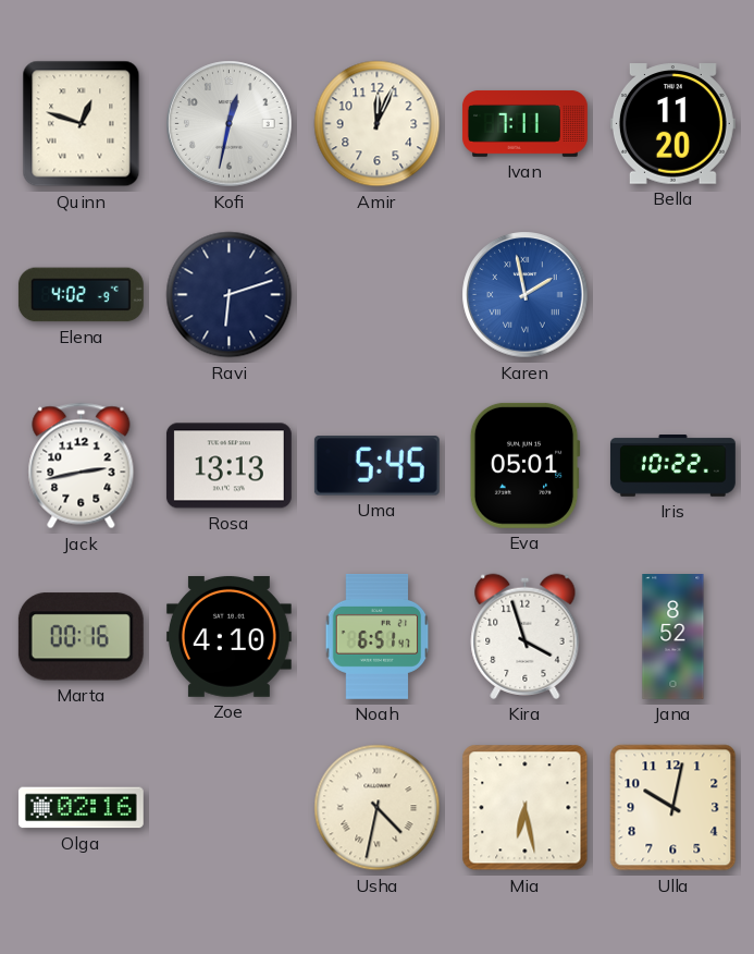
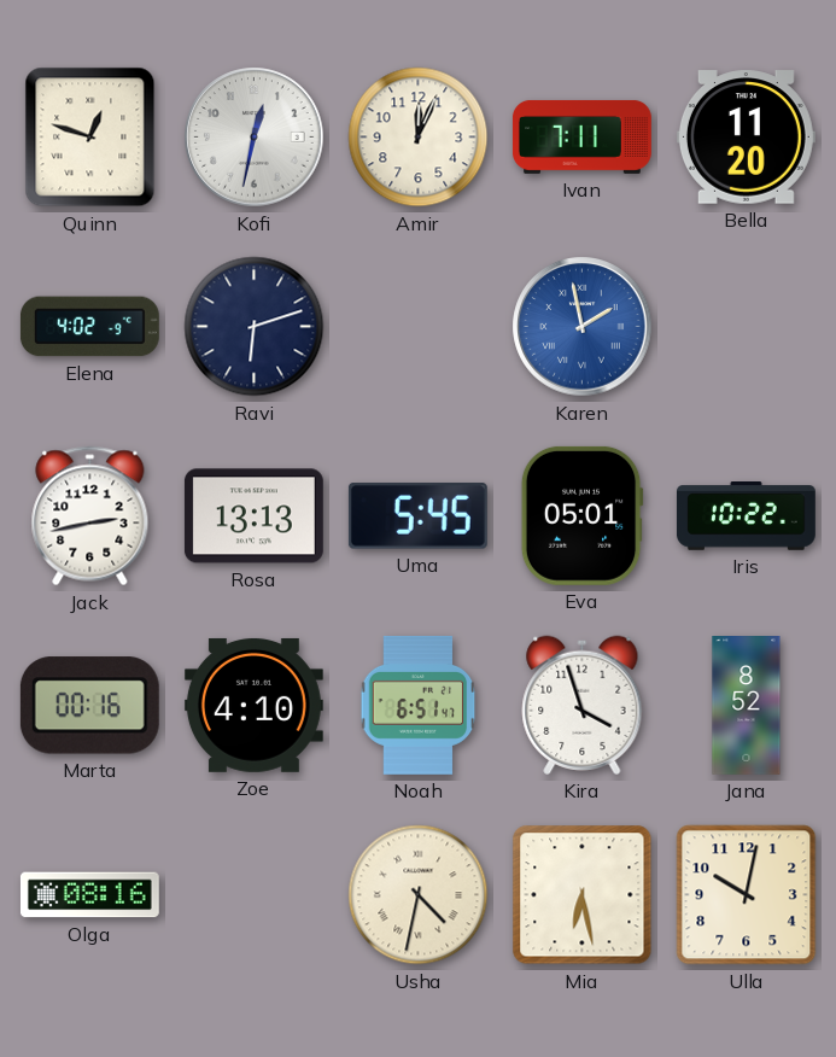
Olga: 02:16 -> 08:16 (89, 895)
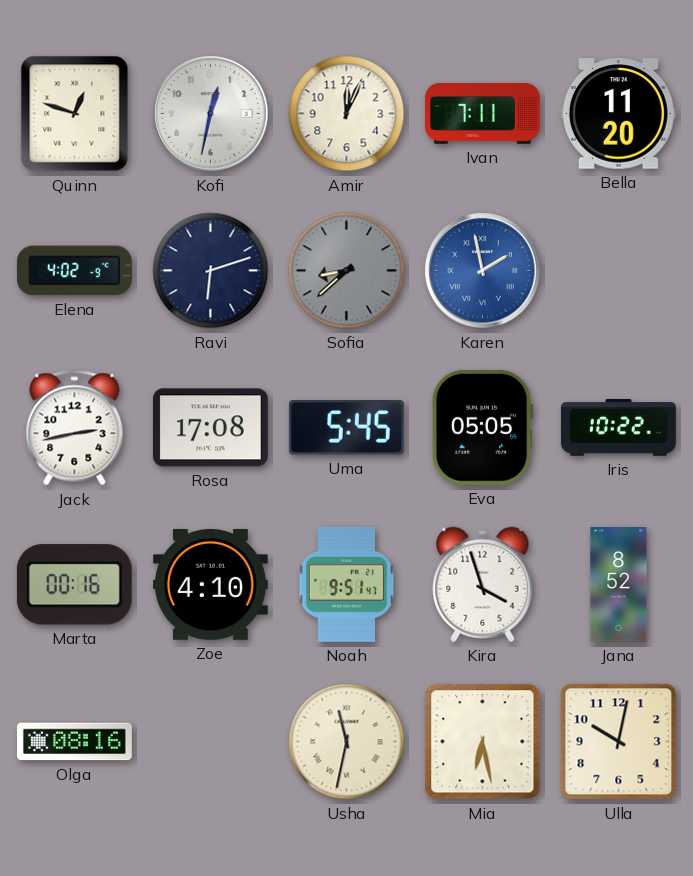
Sofia: none -> 8:38 (347, 271)
Rosa: 13:13 -> 17:08 (210, 428)
Eva: 05:01 -> 05:05 (482, 427)
Noah: 6:51 -> 9:51 (347, 584)
Usha: 4:32 -> 11:32 (347, 742)
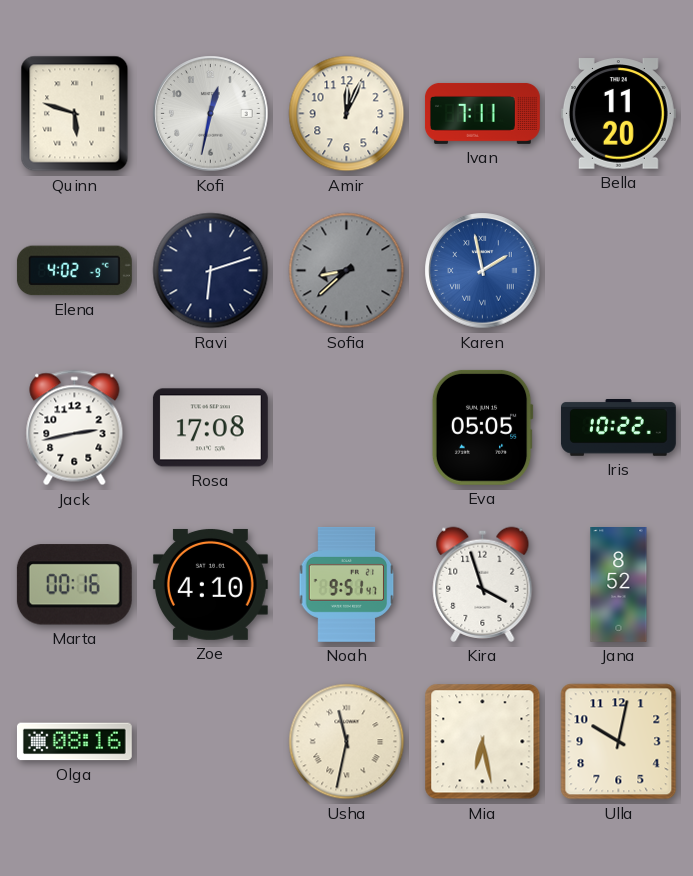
Quinn: 12:48 -> 5:48 (75, 114)
Uma: 5:45 -> none (346, 428)
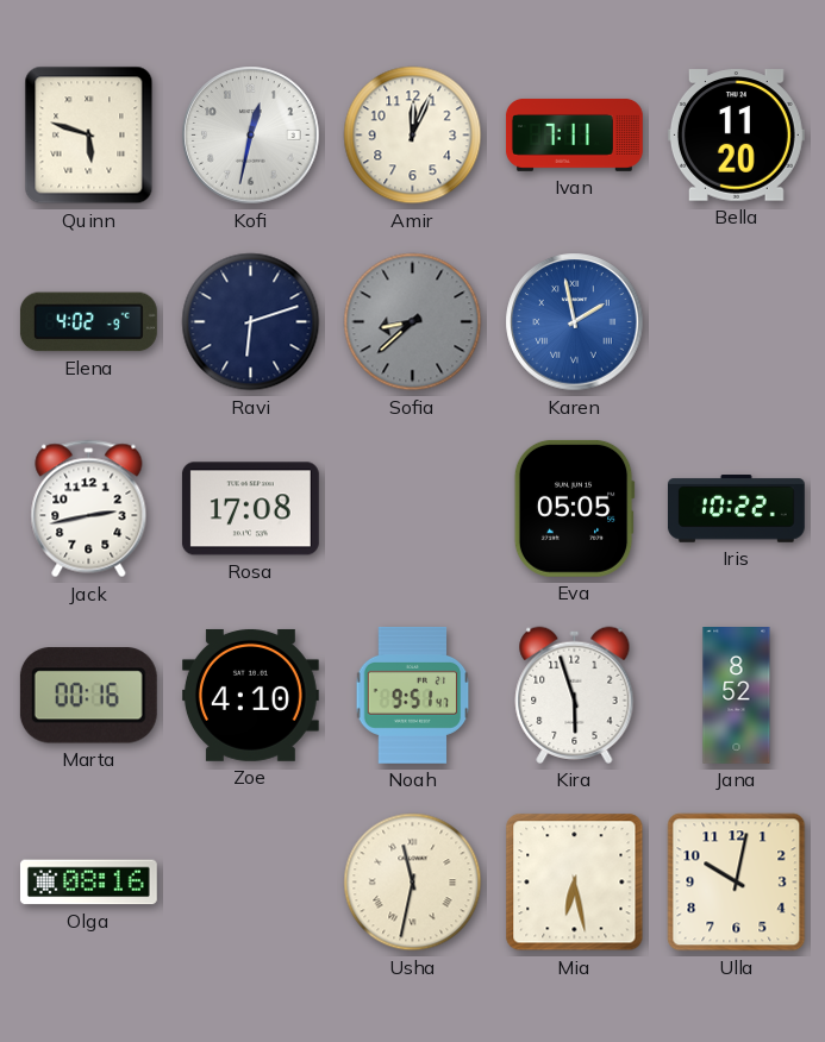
Kira: 3:57 -> 5:57 (575, 695)
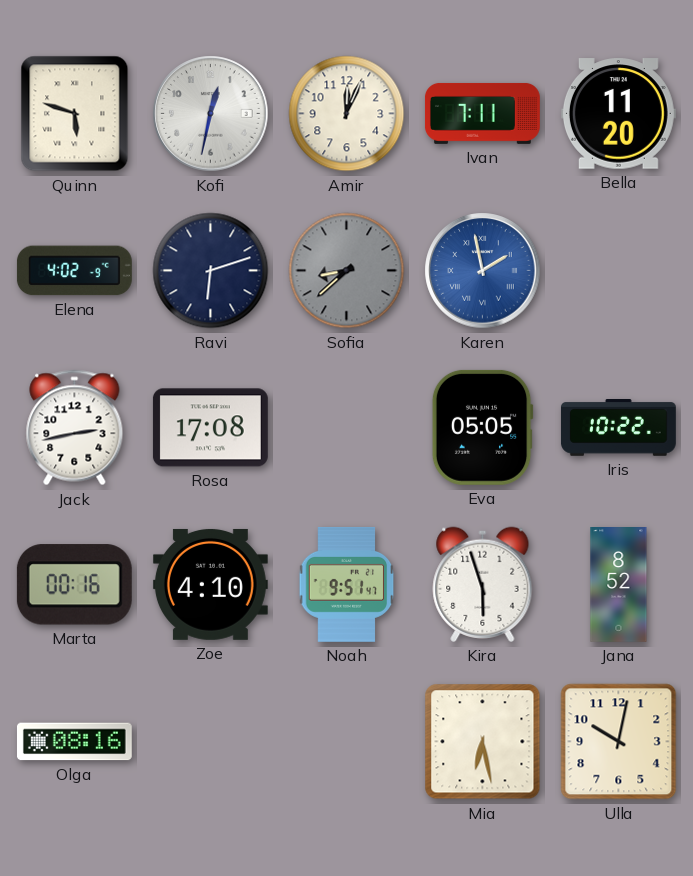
Usha: 11:32 -> none (413, 883)
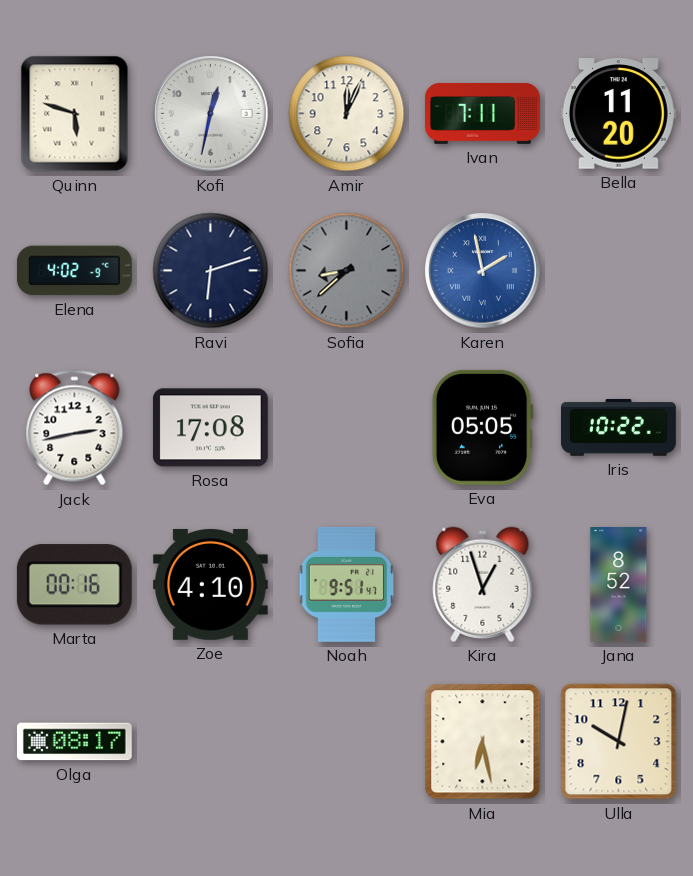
Kira: 5:57 -> 12:57 (483, 584)
Olga: 08:16 -> 08:17 (74, 742)
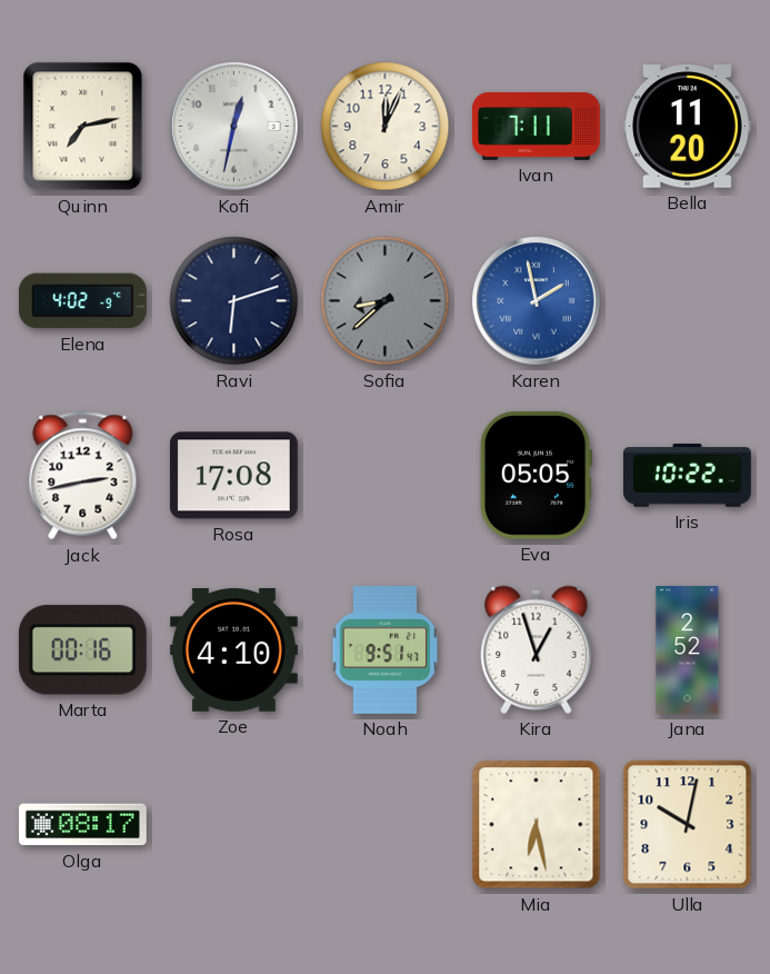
Quinn: 5:48 -> 7:13 (83, 127)
Jana: 8:52 -> 2:52 (688, 650)
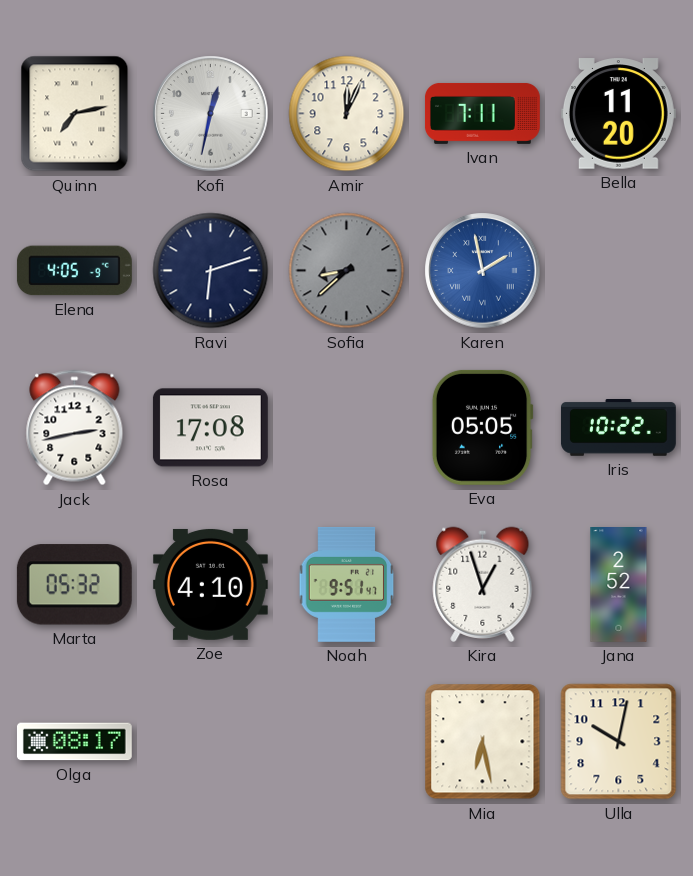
Elena: 4:02 -> 4:05 (74, 271)
Marta: 00:16 -> 05:32 (74, 585)
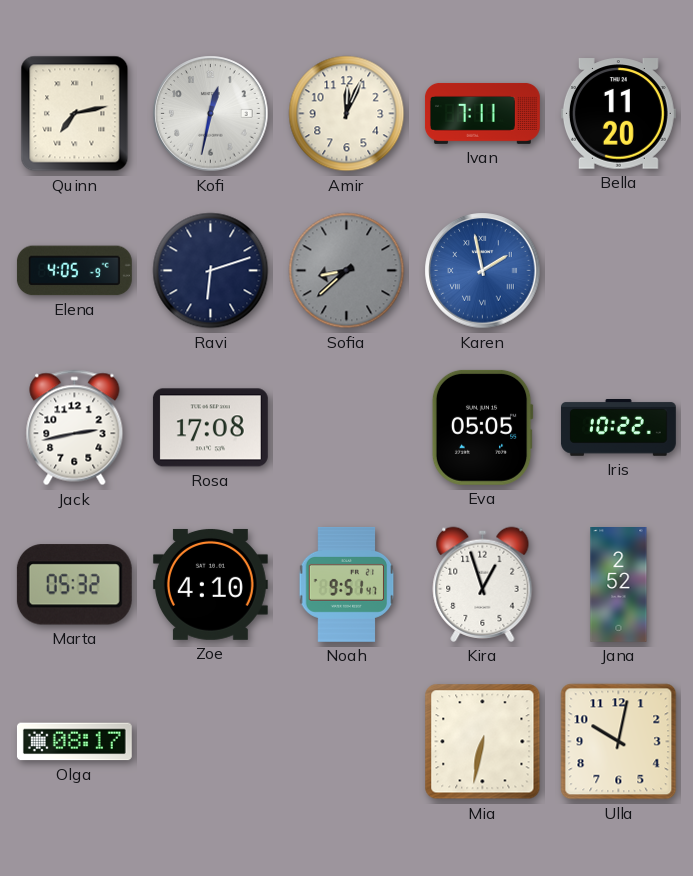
Mia: 6:28 -> 6:32 (483, 742)
